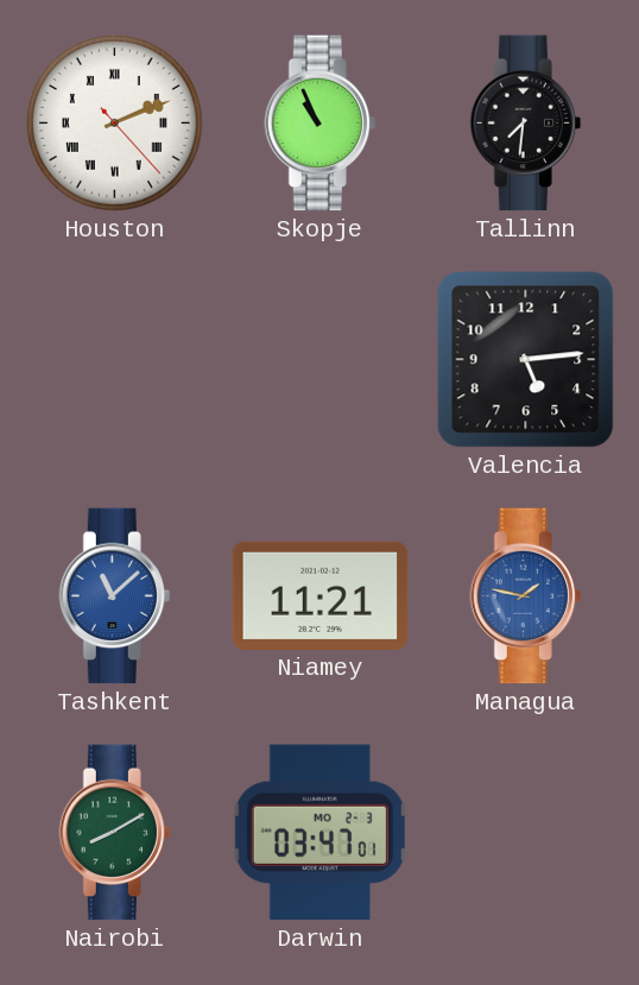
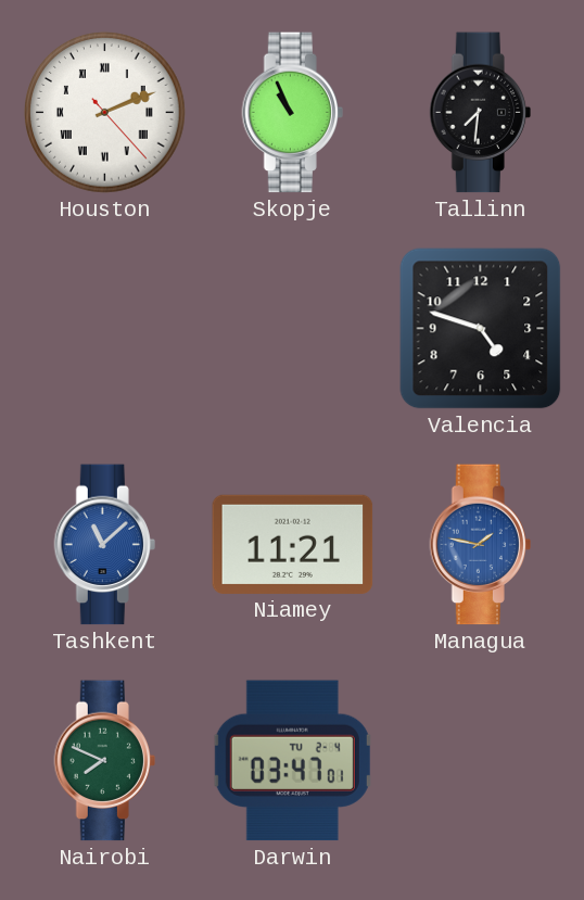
Valencia: 5:14 -> 4:48 (481, 329)
Nairobi: 8:10 -> 7:49 (104, 761)
Darwin date: MO 2-3 -> TU 2-4 (292, 761)
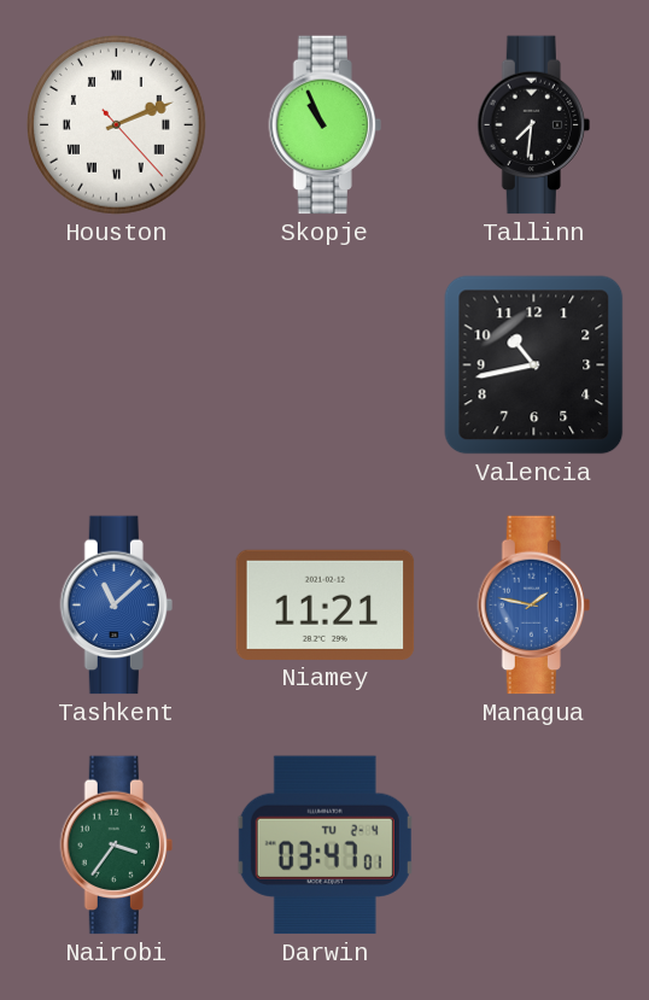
Valencia: 4:48 -> 10:43 (534, 366)
Nairobi: 7:49 -> 3:36 (116, 846)
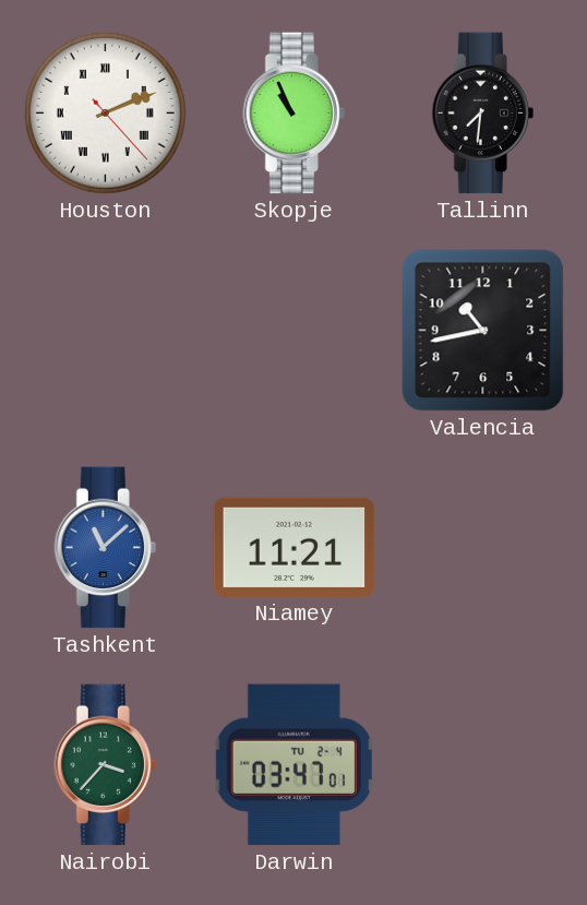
Managua: 1:47 -> none (533, 606)
Nairobi: 3:36 -> 3:37 (105, 765)
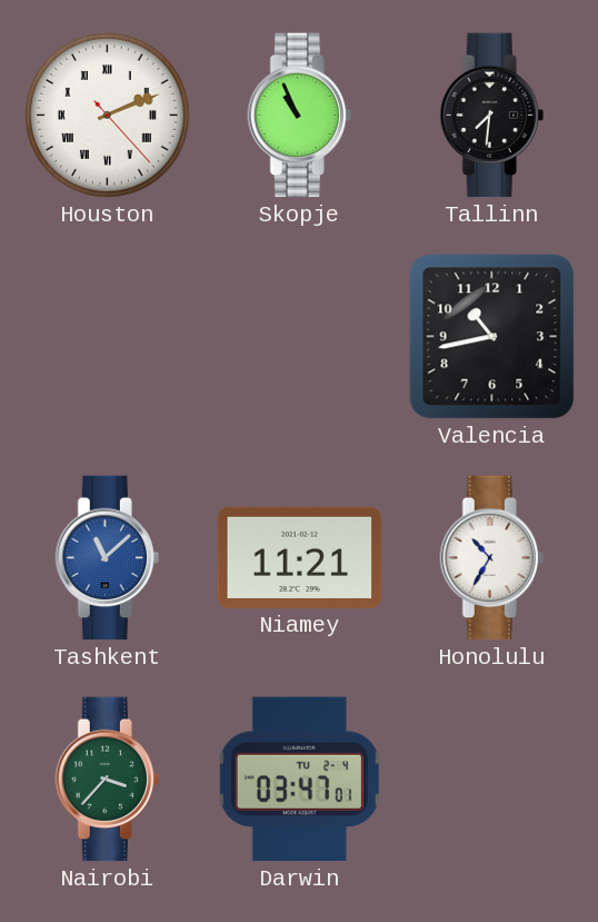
Honolulu: none -> 10:35 (491, 558)
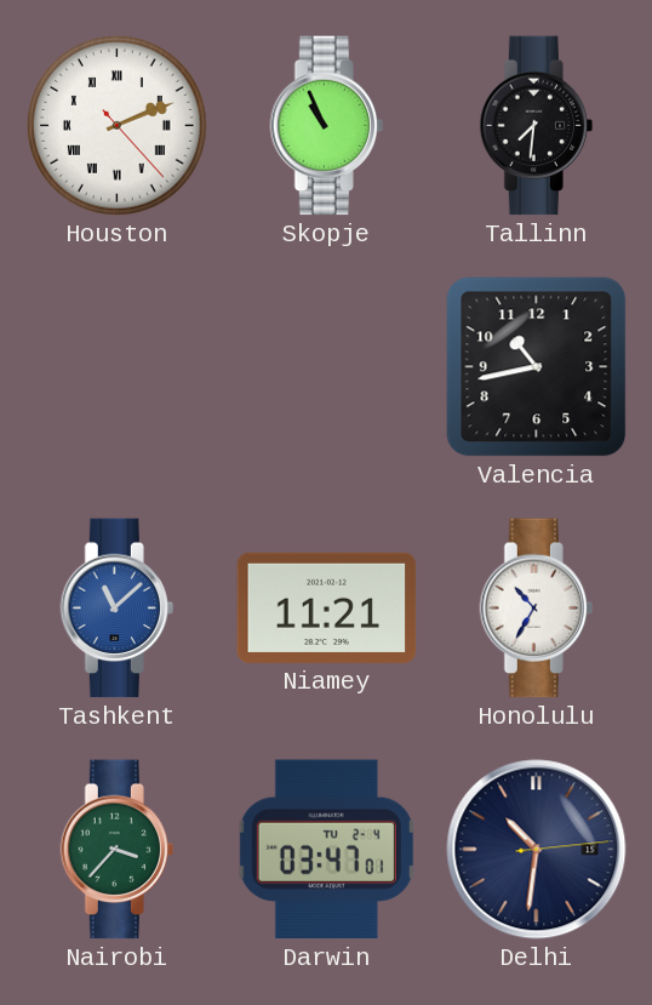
Delhi: none -> 10:31 (537, 850)
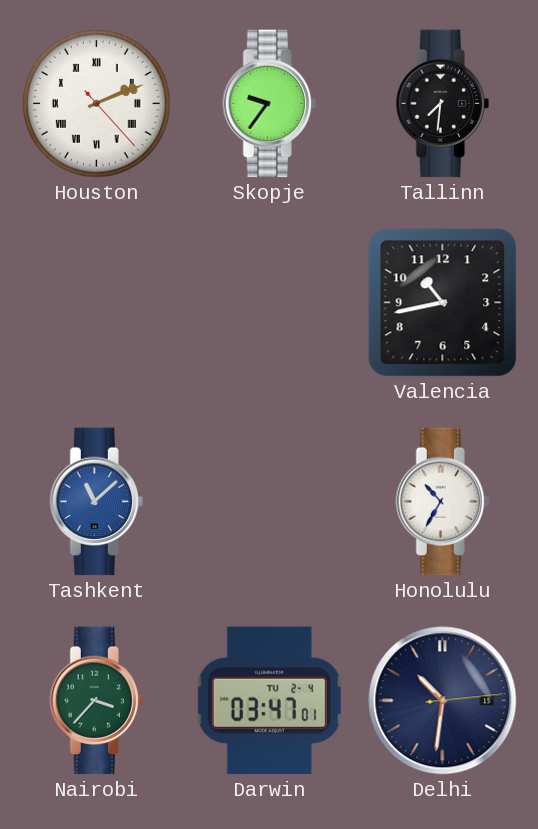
Skopje: 10:56 -> 9:36 (269, 104)
Niamey: 11:21 -> none (327, 607)
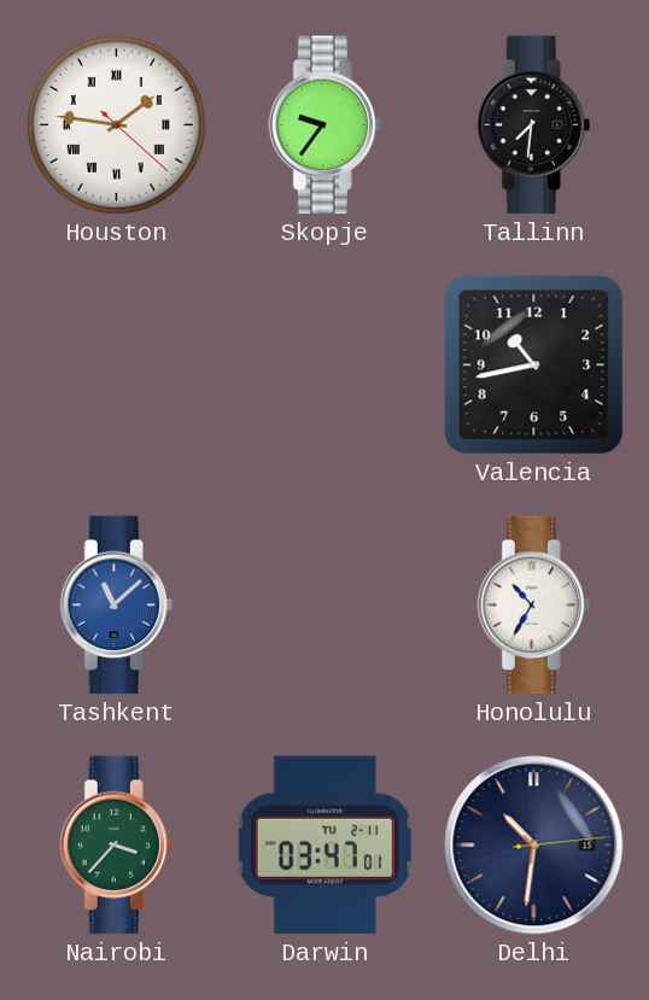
Houston: 2:11 -> 1:46 (117, 125)
Darwin date: TU 2-4 -> TU 2-11 (324, 846)
